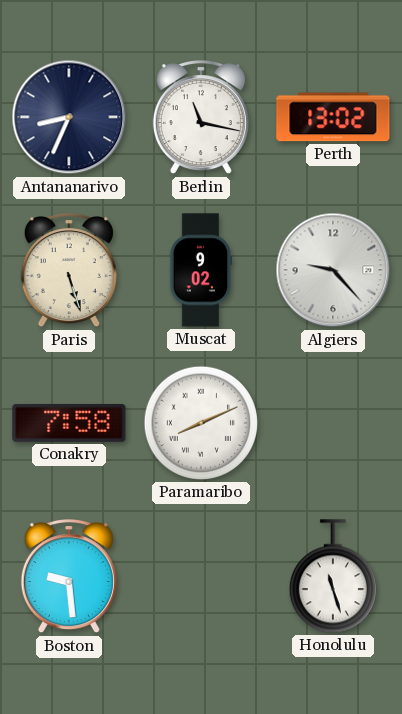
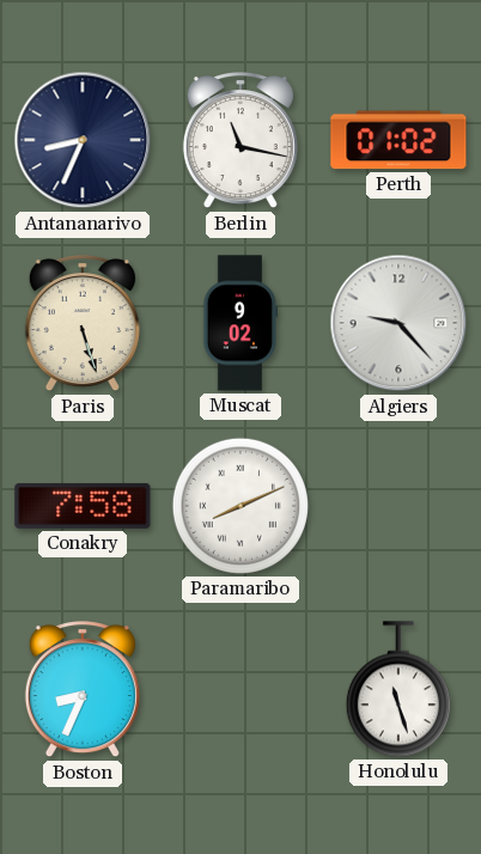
Perth: 13:02 -> 01:02 (398, 140)
Boston: 9:29 -> 8:34 (83, 690)
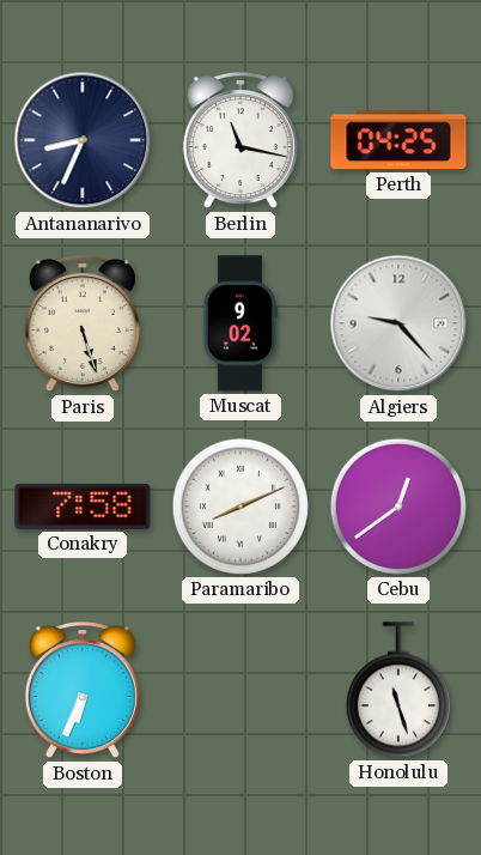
Perth: 01:02 -> 04:25 (398, 140)
Cebu: none -> 12:39 (398, 507)
Boston: 8:34 -> 6:34 (83, 691)
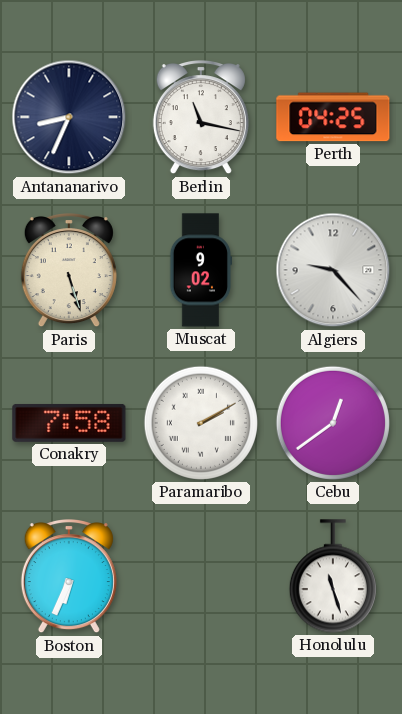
Paramaribo: 8:11 -> 2:10 (201, 423)
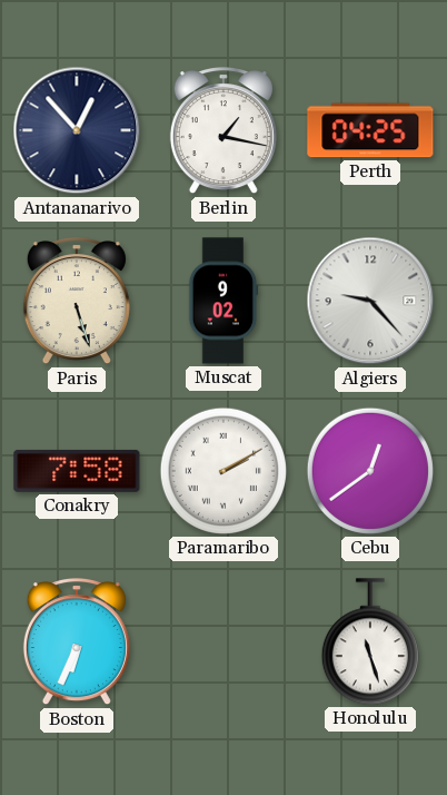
Antananarivo: 8:34 -> 12:53 (77, 130)
Berlin: 11:17 -> 1:17 (223, 131)
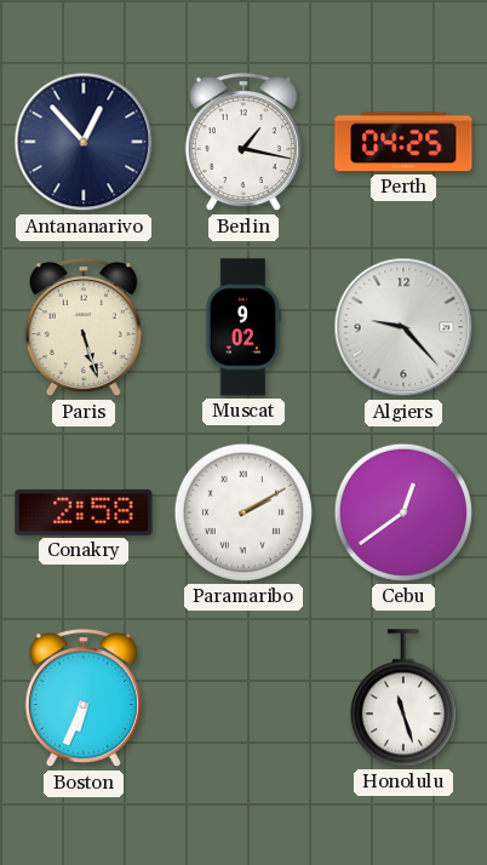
Conakry: 7:58 -> 2:58 (84, 512)
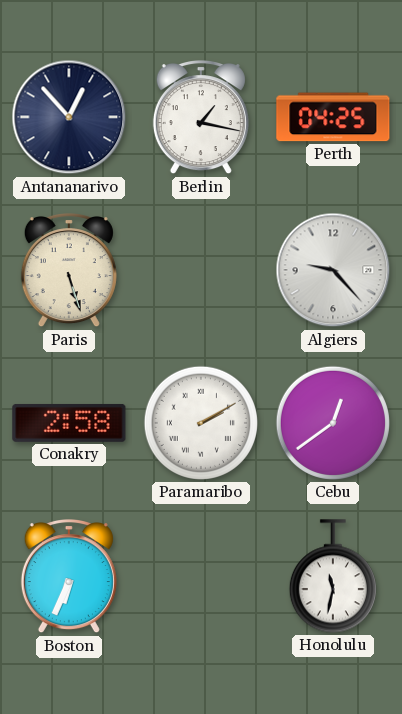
Muscat: 9:02 -> none (243, 327)
Honolulu: 11:27 -> 11:32 (333, 576)
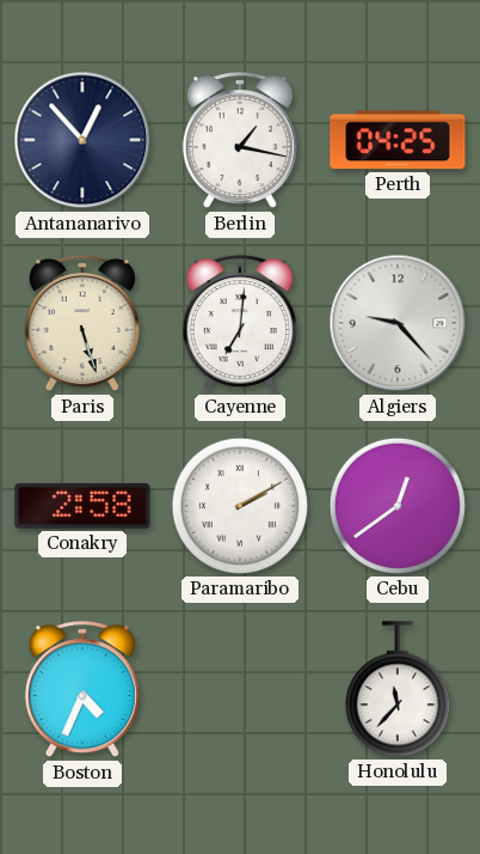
Cayenne: none -> 7:01 (240, 324)
Boston: 6:34 -> 4:34 (82, 690)
Honolulu: 11:32 -> 11:37 (398, 689)
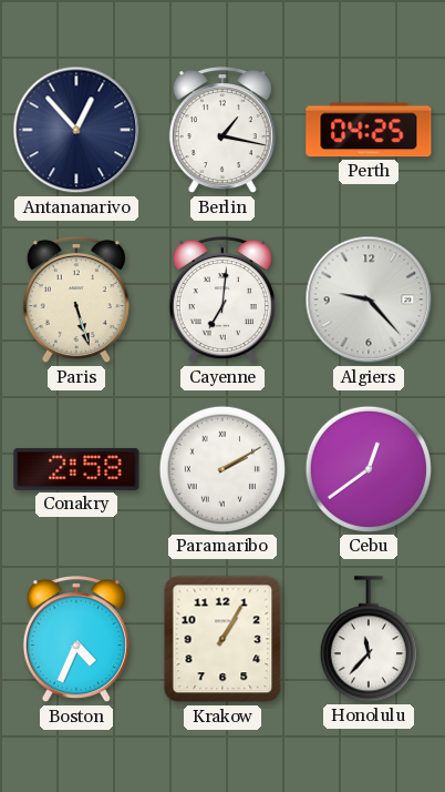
Krakow: none -> 1:05 (222, 639)
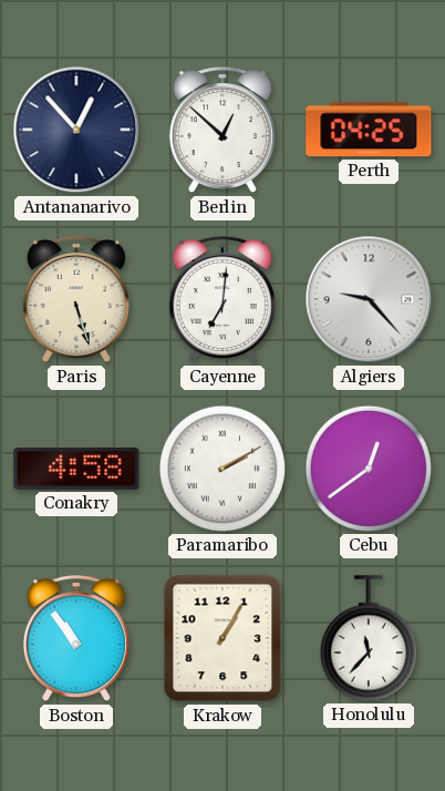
Berlin: 1:17 -> 12:52 (222, 131)
Conakry: 2:58 -> 4:58 (76, 469)
Boston: 4:34 -> 10:54 (76, 639)
